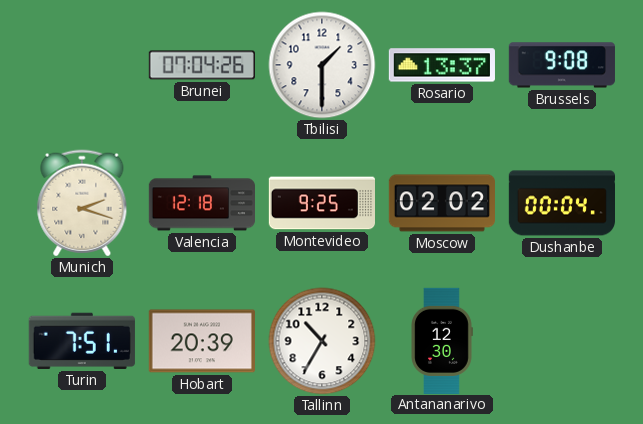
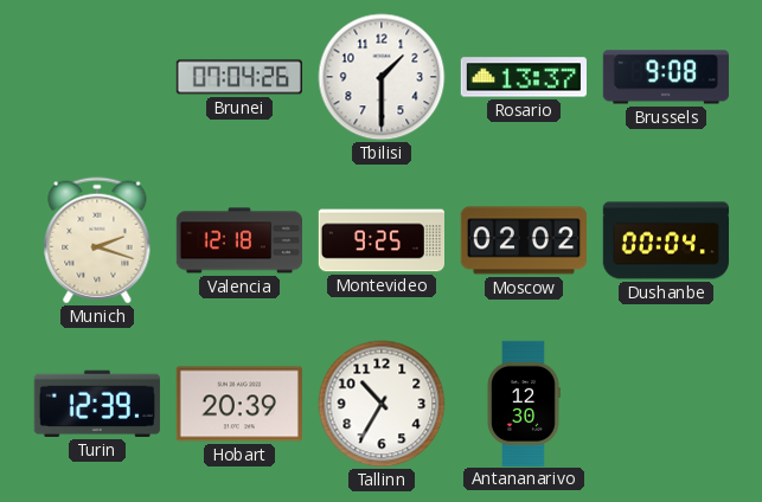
Turin: 7:51 -> 12:39 (97, 404)
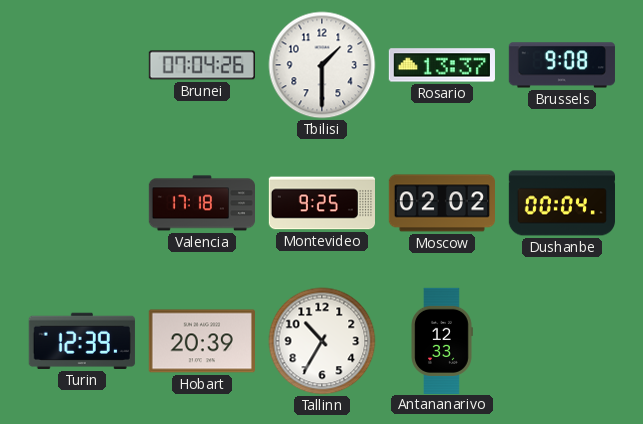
Munich: 2:18 -> none (97, 240)
Valencia: 12:18 -> 17:18 (201, 203)
Antananarivo: 12:30 -> 12:33 (442, 340)
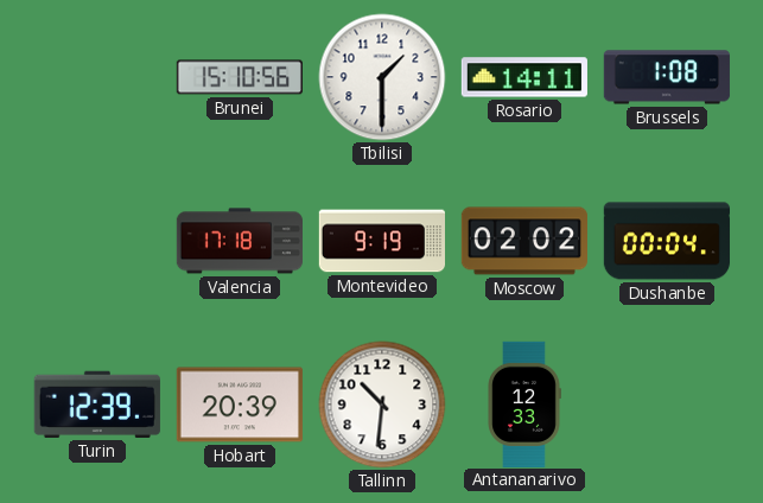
Brunei: 07:04 -> 15:10 (240, 77)
Rosario: 13:37 -> 14:11 (524, 77)
Brussels: 9:08 -> 1:08 (667, 77)
Montevideo: 9:25 -> 9:19 (381, 241)
Tallinn: 10:35 -> 10:31 (382, 405)
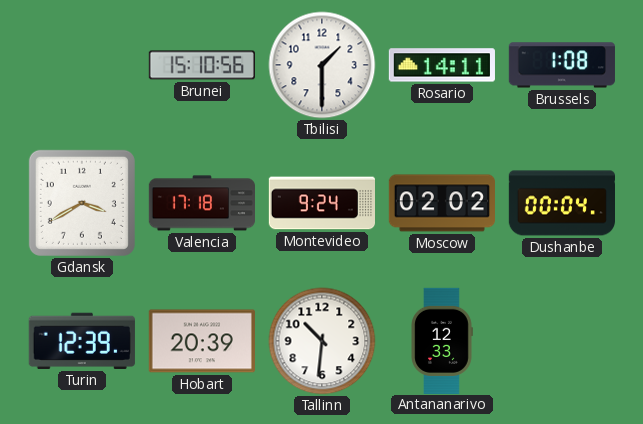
Gdansk: none -> 3:40 (82, 203)
Montevideo: 9:19 -> 9:24 (321, 203)
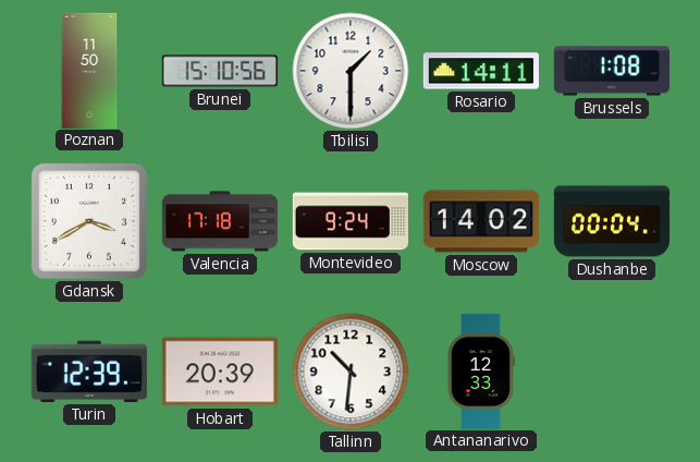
Poznan: none -> 11:50 (89, 70)
Moscow: 02:02 -> 14:02 (480, 221)
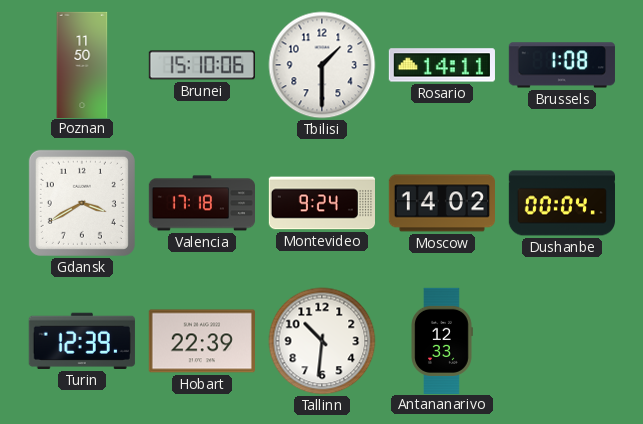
Brunei: 15:10:56 -> 15:10:06 (202, 65)
Hobart: 20:39 -> 22:39 (202, 341)
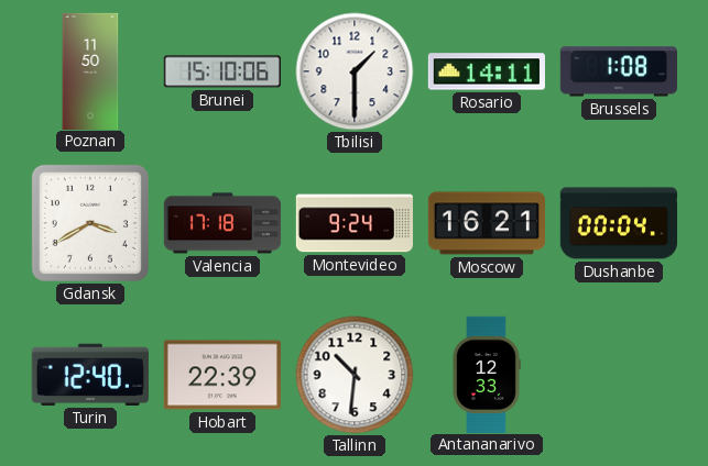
Moscow: 14:02 -> 16:21 (486, 223)
Turin: 12:39 -> 12:40 (90, 375)
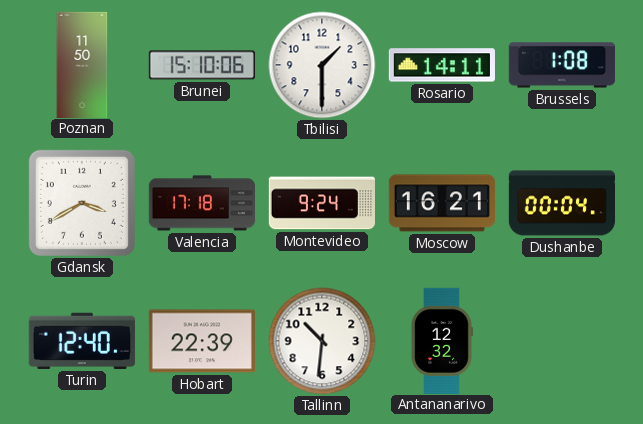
Antananarivo: 12:33 -> 12:32 (442, 340)
